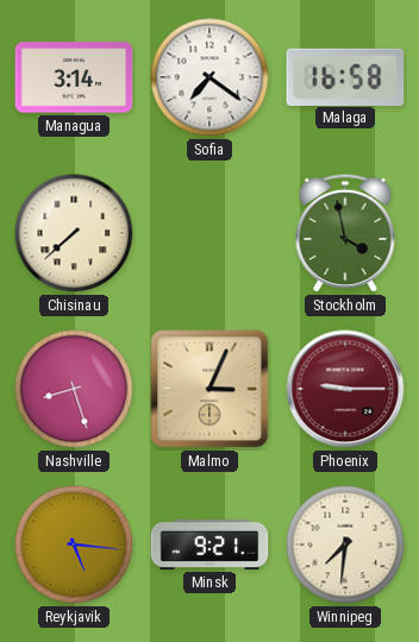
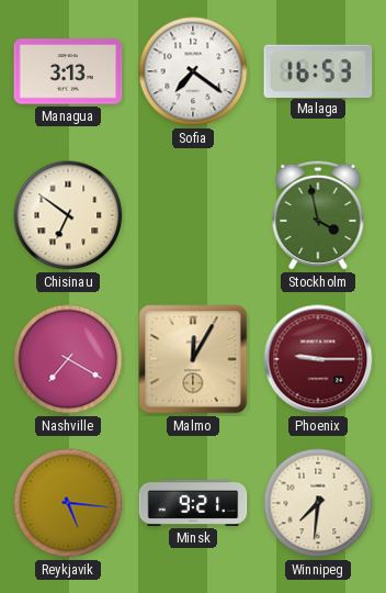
Managua: 3:14 -> 3:13 (68, 71)
Malaga: 16:58 -> 16:53 (318, 70)
Chisinau: 7:38 -> 6:51 (68, 215)
Nashville: 8:27 -> 7:20 (68, 359)
Malmo: 3:04 -> 12:05 (193, 359)
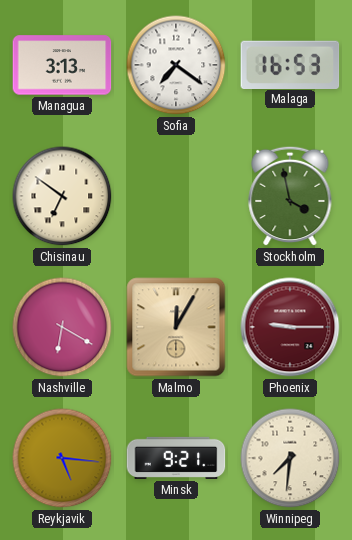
Nashville: 7:20 -> 6:20 (62, 327)
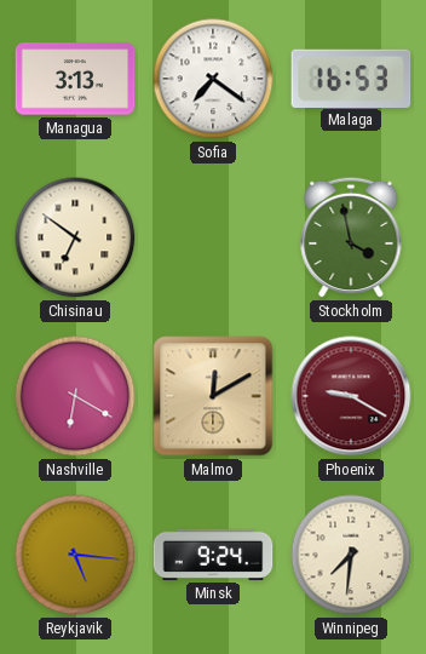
Malmo: 12:05 -> 12:10 (213, 396)
Phoenix: 9:15 -> 9:20 (351, 396)
Minsk: 9:21 -> 9:24 (213, 555)
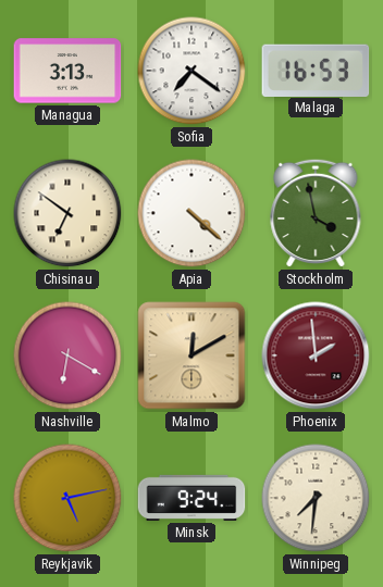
Apia: none -> 4:22 (191, 213)
Phoenix: 9:20 -> 1:59 (316, 355)
Reykjavik: 5:16 -> 5:13 (67, 498)
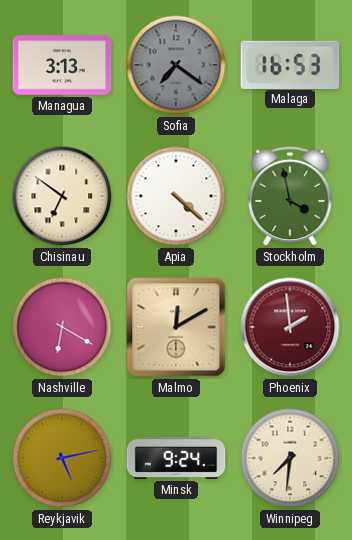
Sofia dial: white -> grey (176, 65)
